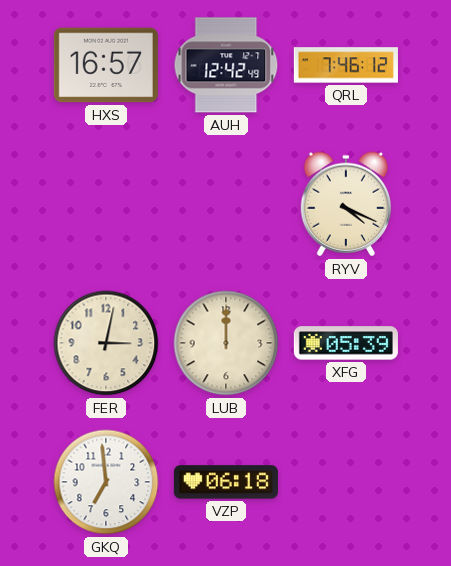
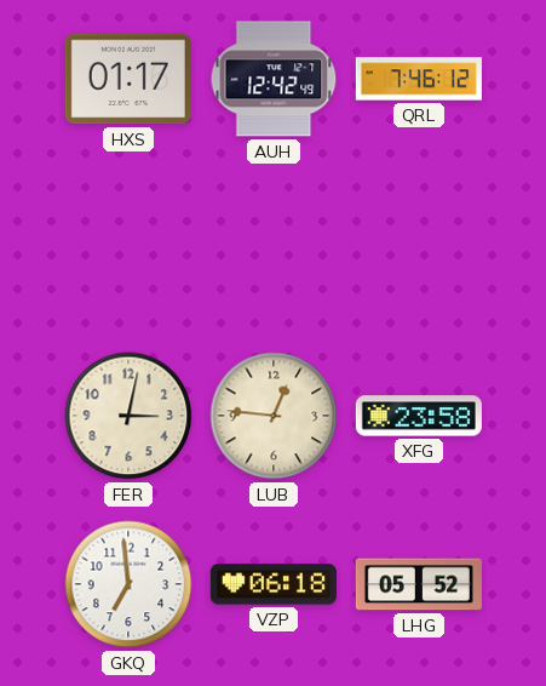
HXS: 16:57 -> 01:17 (128, 79)
RYV: 4:19 -> none (346, 204)
LUB: 12:00 -> 12:46 (274, 416)
XFG: 05:39 -> 23:58 (419, 416)
LHG: none -> 05:52 (419, 584)
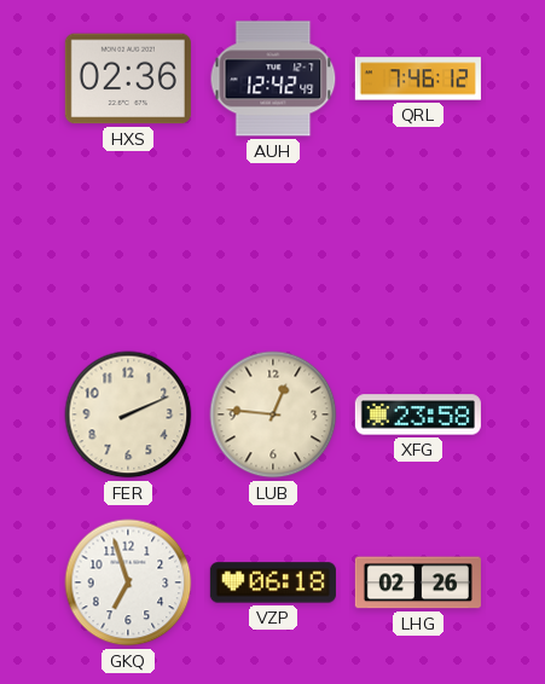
HXS: 01:17 -> 02:36 (128, 79)
FER: 3:02 -> 2:11 (128, 415)
GKQ: 6:59 -> 6:57 (128, 582)
LHG: 05:52 -> 02:26 (418, 582)
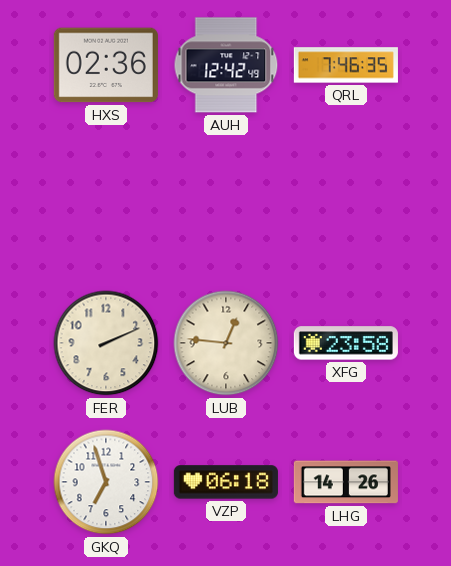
QRL: 7:46:12 -> 7:46:35 (346, 65)
LHG: 02:26 -> 14:26 (346, 482)
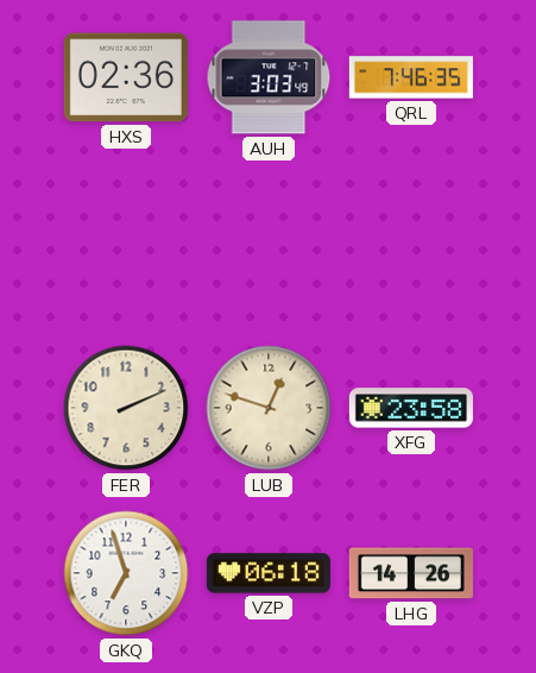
AUH: 12:42 -> 3:03 (269, 77)
LUB: 12:46 -> 12:48 (269, 408)
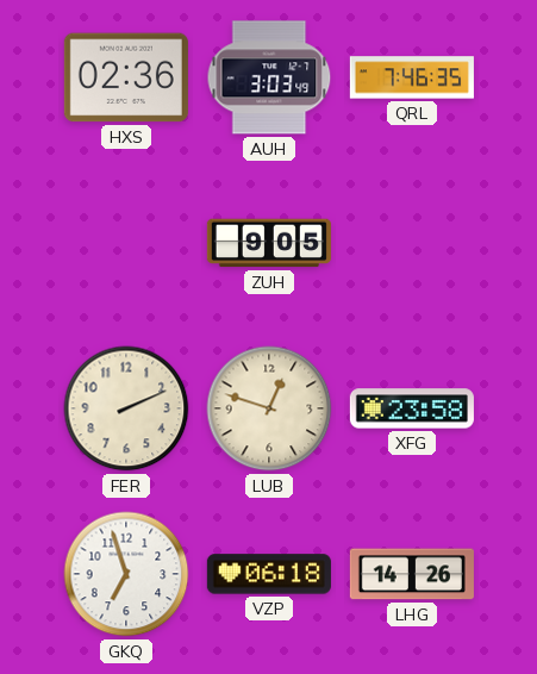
ZUH: none -> 9:05 (269, 243)
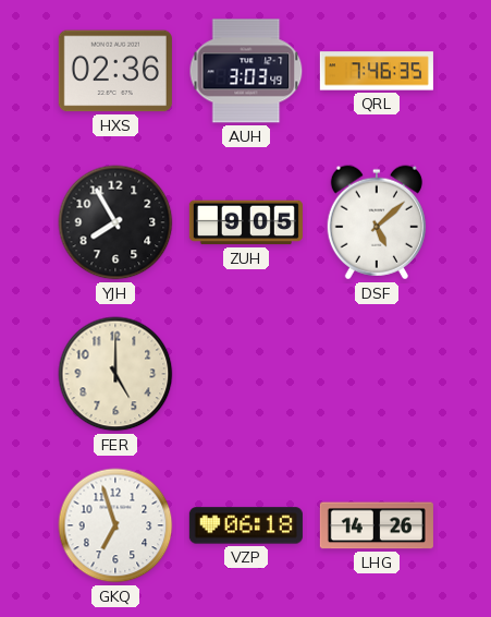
YJH: none -> 7:55 (115, 222)
DSF: none -> 5:08 (377, 222)
FER: 2:11 -> 5:00 (115, 374)
LUB: 12:48 -> none (269, 408)
XFG: 23:58 -> none (412, 408)
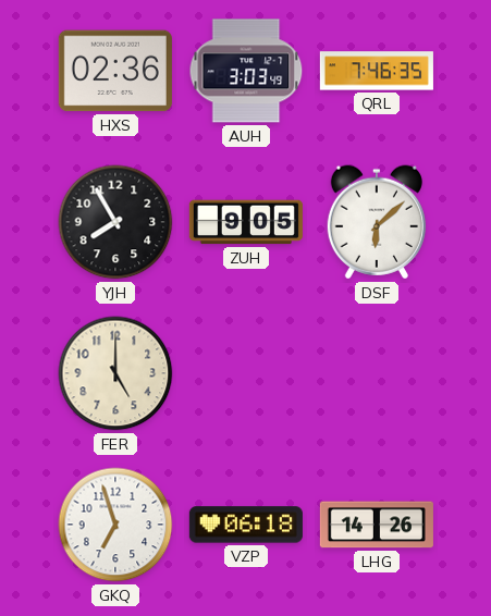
DSF: 5:08 -> 6:08 (377, 222)
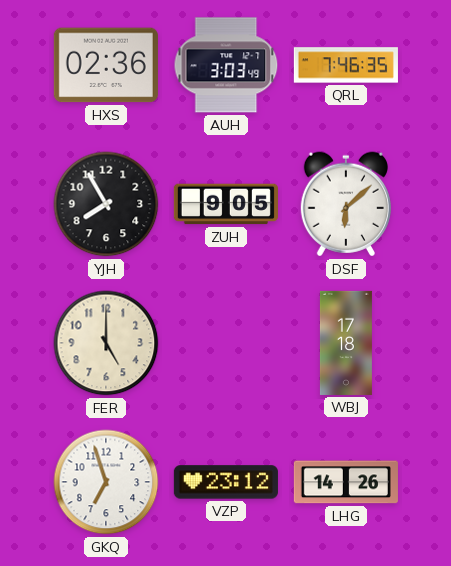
WBJ: none -> 17:18 (346, 343)
VZP: 06:18 -> 23:12 (226, 482)
